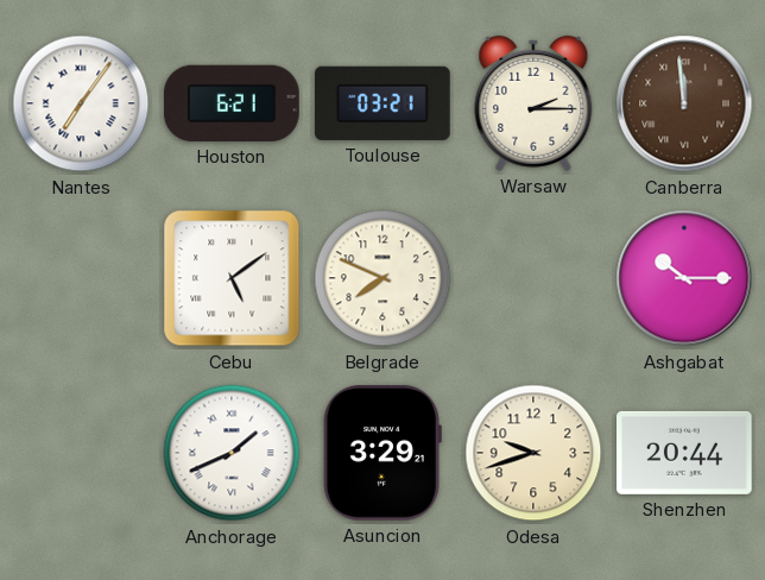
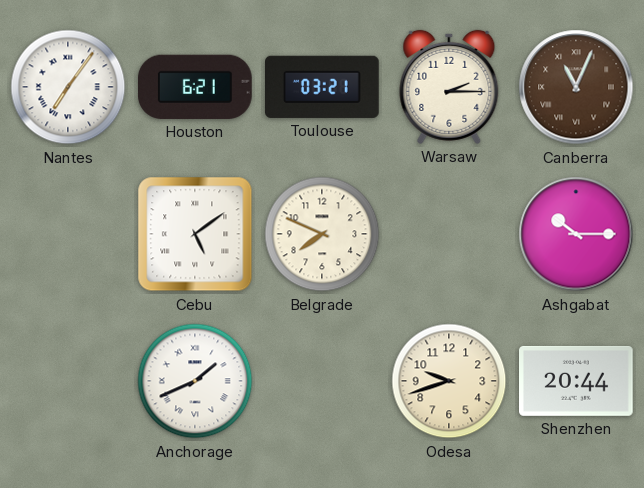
Canberra: 11:59 -> 11:04 (576, 87)
Asuncion: 3:29 -> none (383, 453)
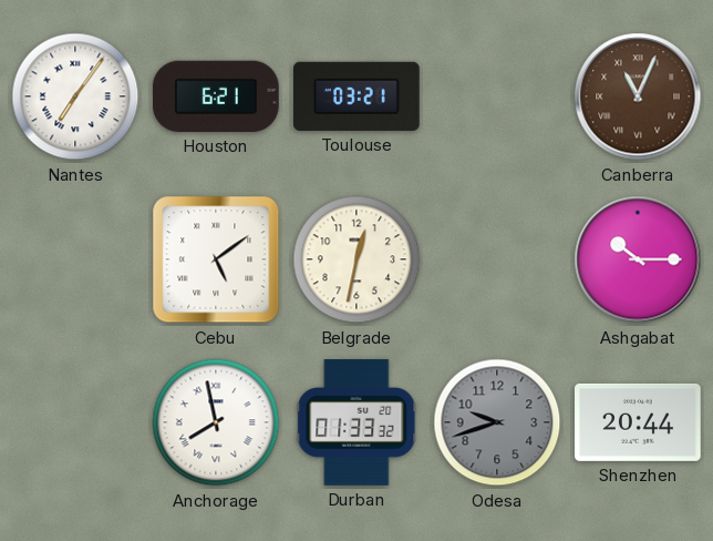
Warsaw: 2:15 -> none (449, 87)
Belgrade: 7:49 -> 12:32 (356, 259)
Anchorage: 1:41 -> 7:58 (216, 422)
Durban: none -> 01:33 (356, 422)
Odesa dial: cream -> grey (497, 422)
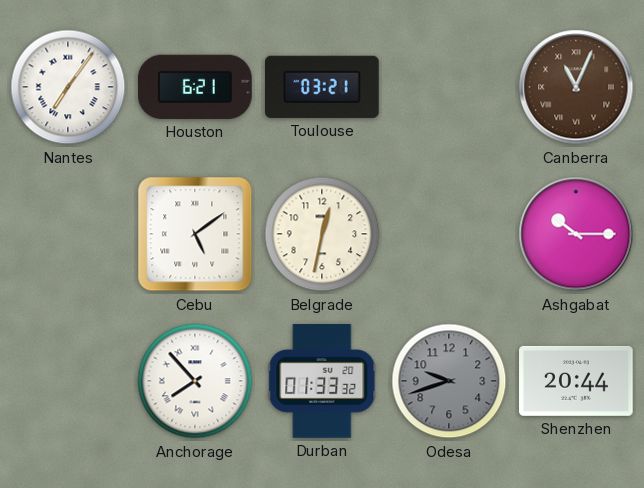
Anchorage: 7:58 -> 7:53 (195, 381)
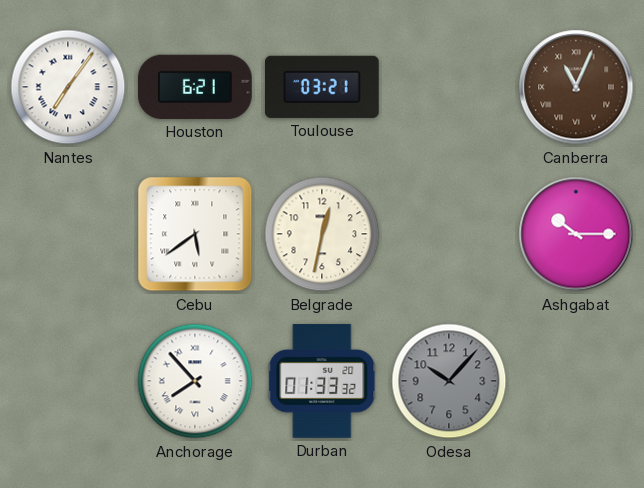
Cebu: 5:09 -> 5:39 (195, 234)
Odesa: 9:42 -> 10:07 (449, 381)
Shenzhen: 20:44 -> none (577, 381)
